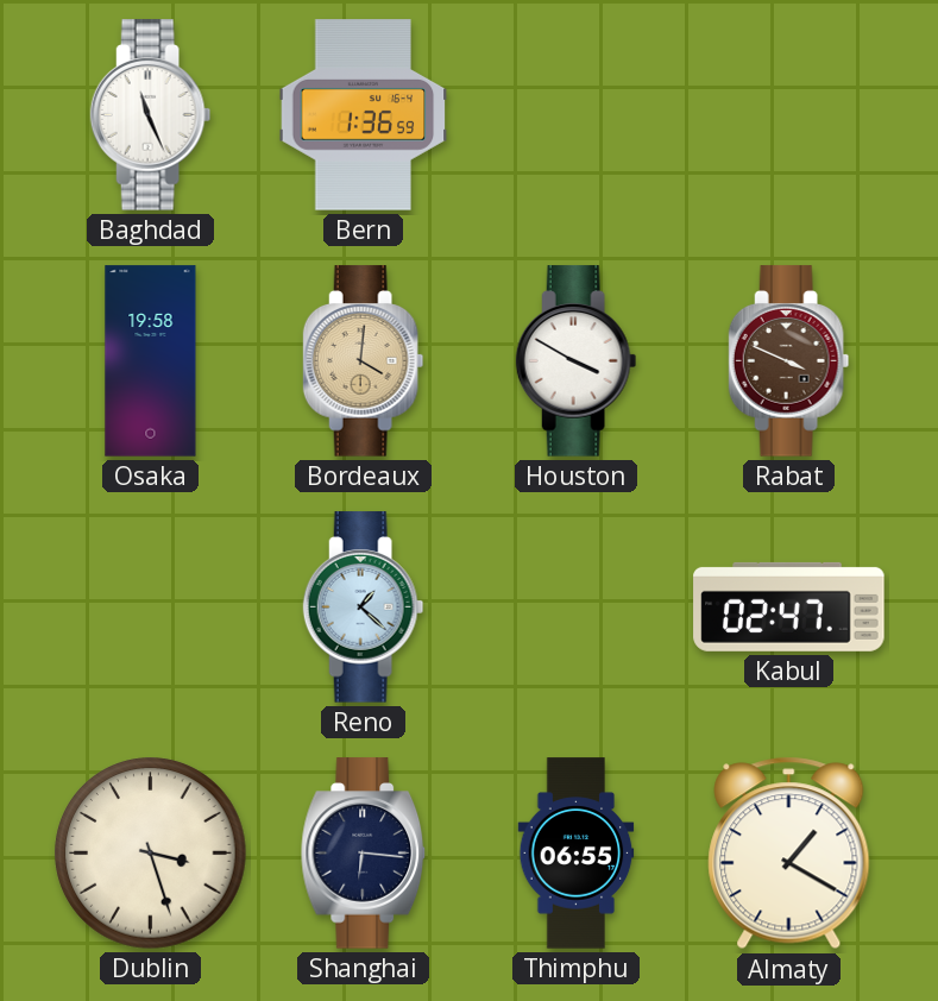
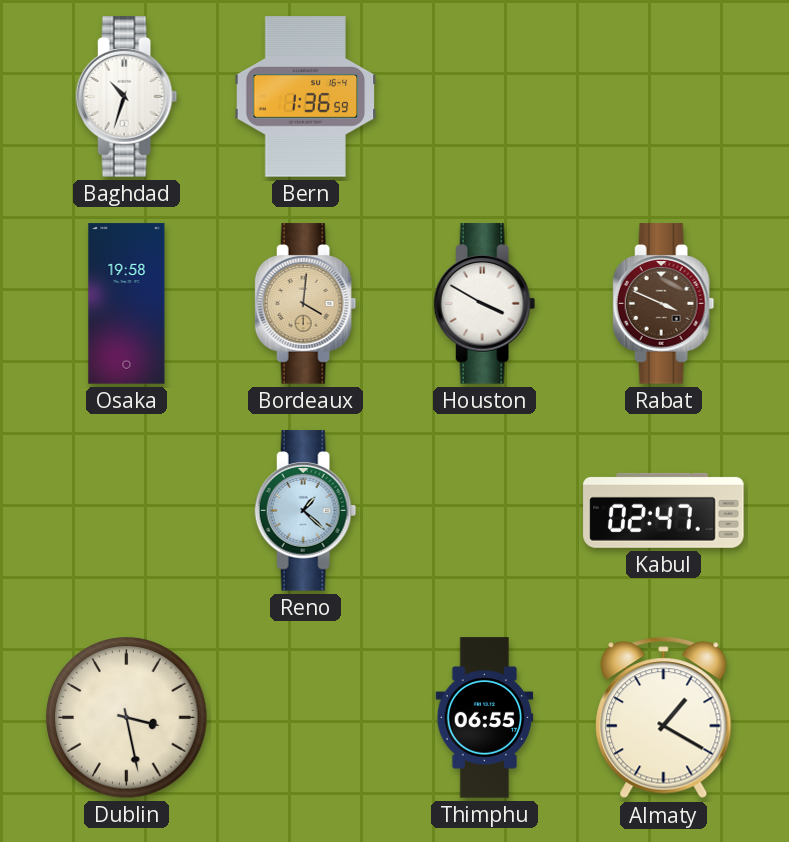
Baghdad: 11:26 -> 10:33 (127, 97)
Dublin: 3:27 -> 3:28 (127, 718)
Shanghai: 6:16 -> none (364, 854)
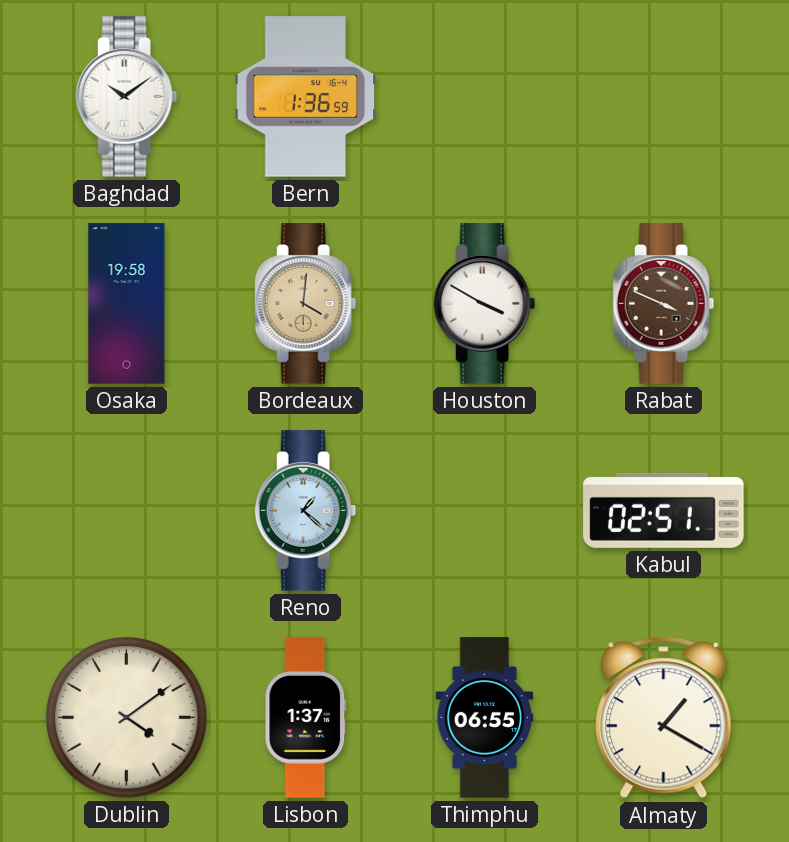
Baghdad: 10:33 -> 10:09 (127, 97)
Kabul: 02:47 -> 02:51 (664, 510)
Dublin: 3:28 -> 4:09 (127, 718)
Lisbon: none -> 1:37 (306, 718)
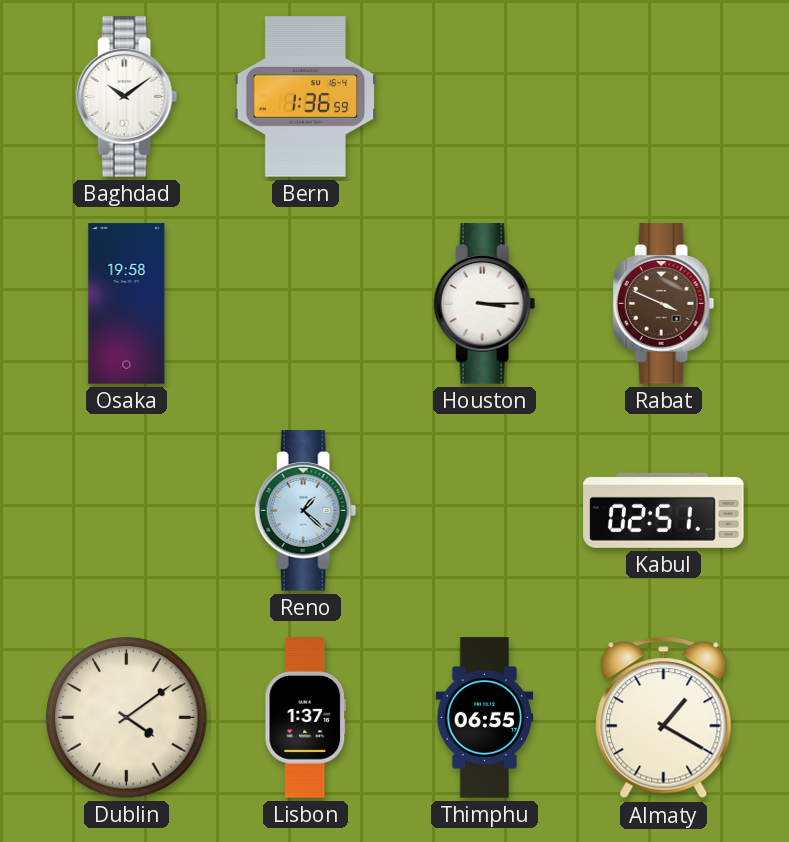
Bordeaux: 4:01 -> none (306, 304)
Houston: 3:50 -> 3:15 (485, 304)
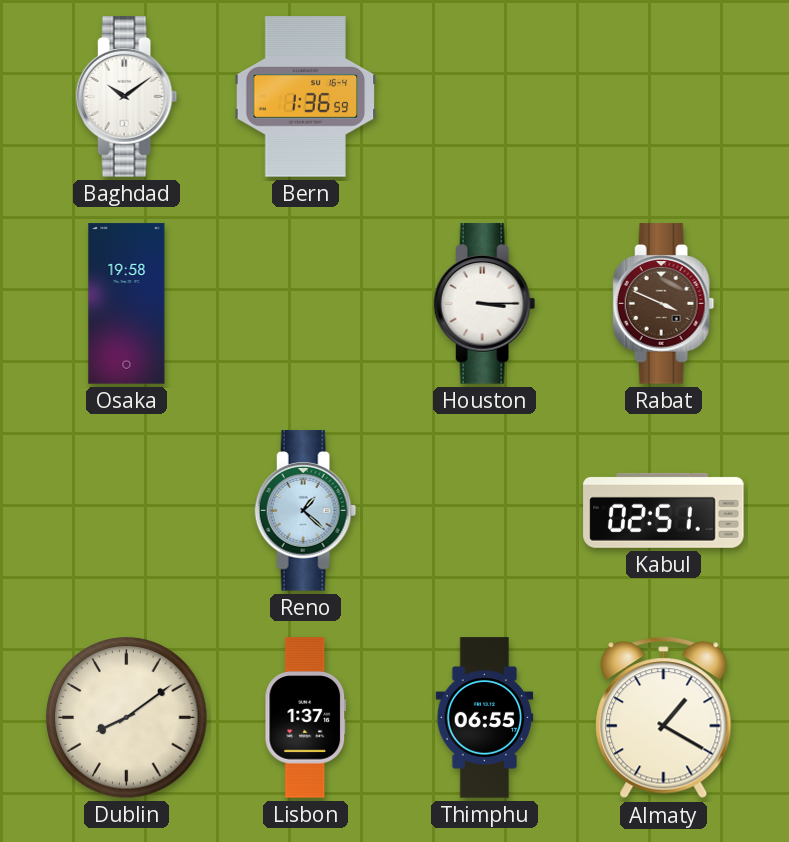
Dublin: 4:09 -> 8:09 (127, 718)
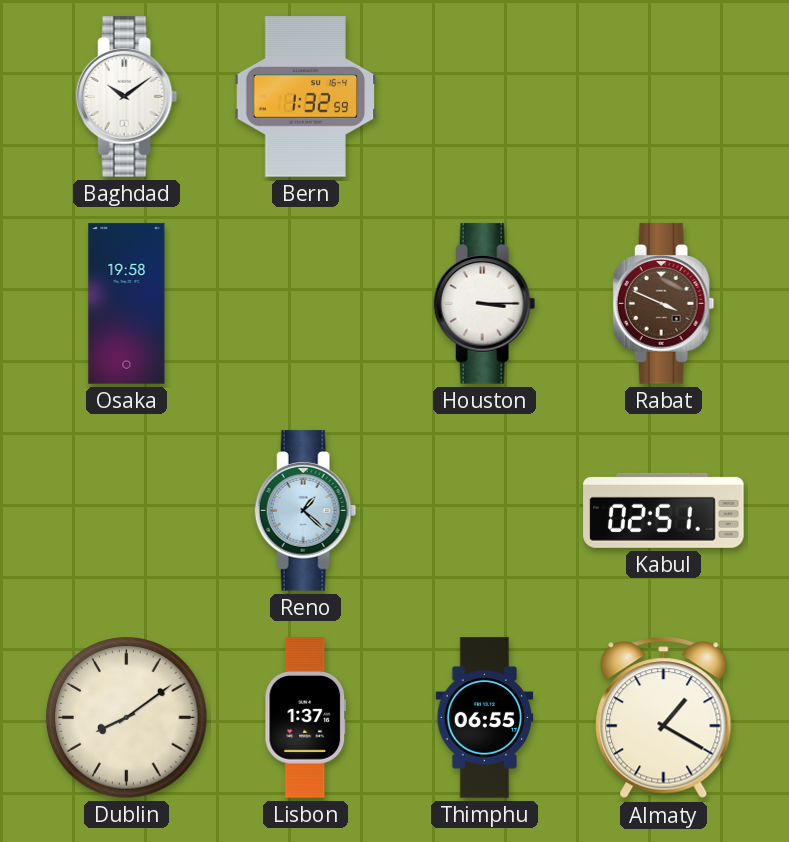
Bern: 1:36 -> 1:32 (306, 97)
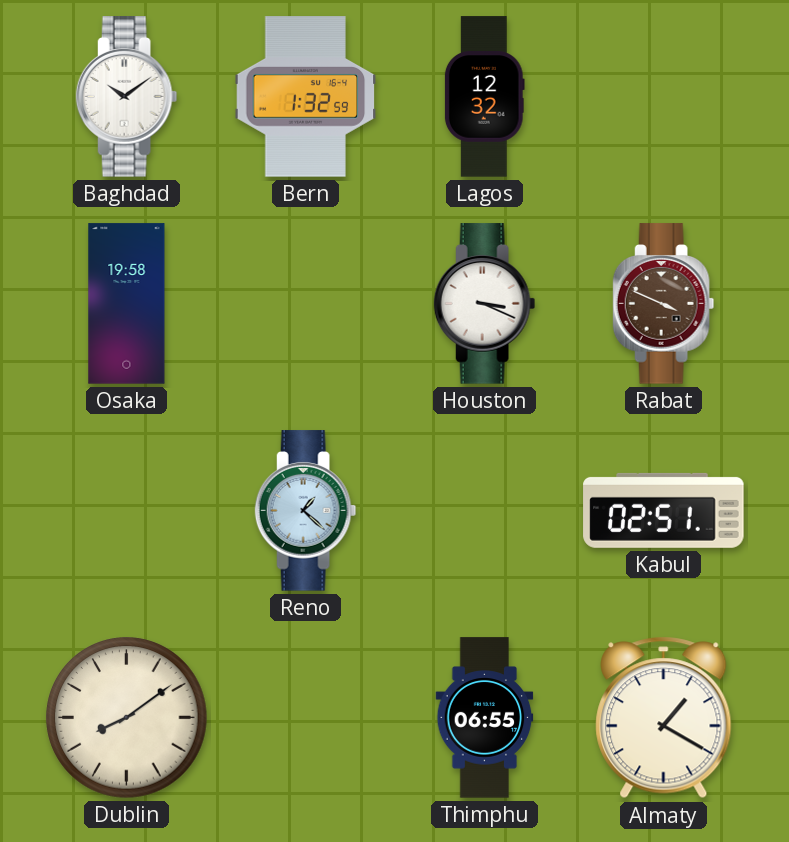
Lagos: none -> 12:32 (484, 97)
Houston: 3:15 -> 3:19 (485, 304)
Lisbon: 1:37 -> none (306, 718)
